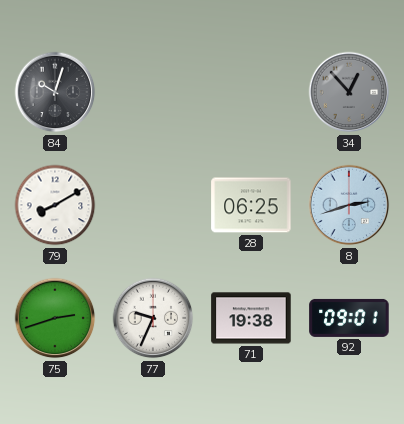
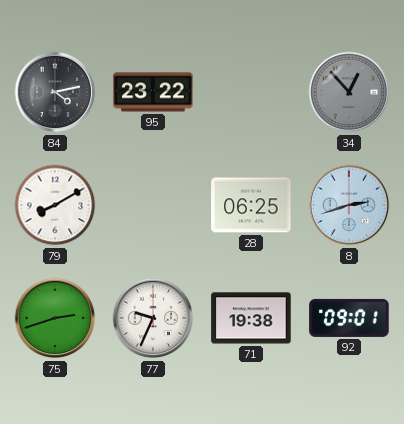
84: 10:03 -> 4:13 (55, 92)
95: none -> 23:22 (153, 92)
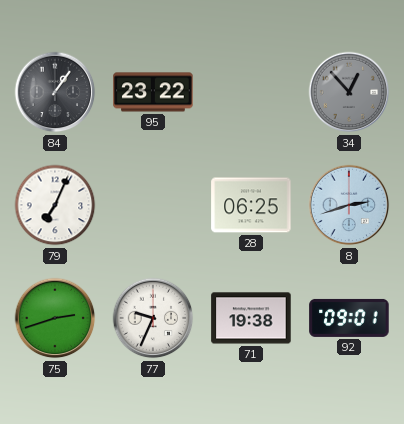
84: 4:13 -> 1:06 (55, 92)
79: 8:10 -> 7:04 (55, 205)
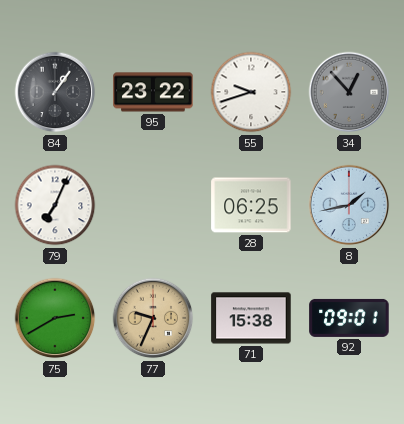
55: none -> 9:42 (251, 92)
8: 2:42 -> 1:43 (349, 205)
75: 2:42 -> 2:40 (55, 318)
77 dial: white -> champagne (153, 318)
71: 19:38 -> 15:38 (251, 318)
